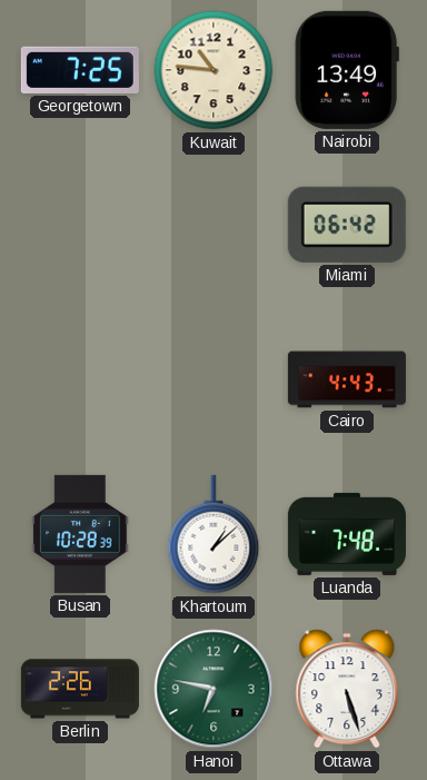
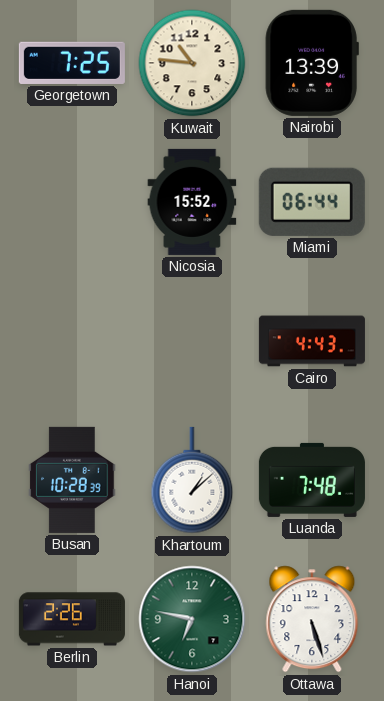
Nairobi: 13:49 -> 13:39 (312, 63)
Nicosia: none -> 15:52 (192, 202)
Miami: 06:42 -> 06:44 (312, 202)
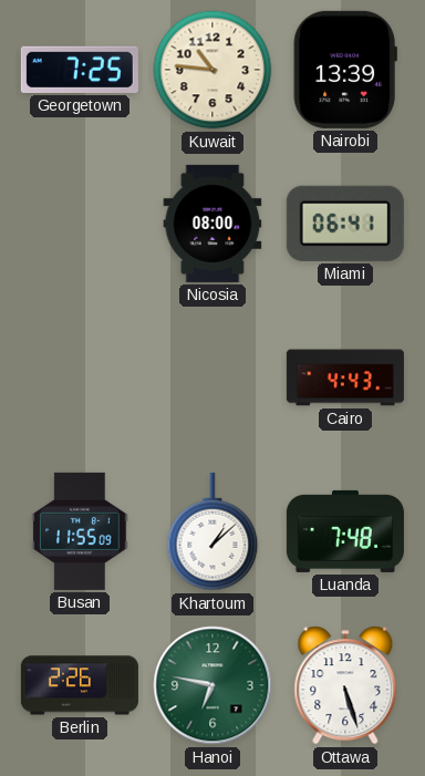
Nicosia: 15:52 -> 08:00 (212, 224)
Miami: 06:44 -> 06:41 (345, 224)
Busan: 10:28 -> 11:55 (80, 531)
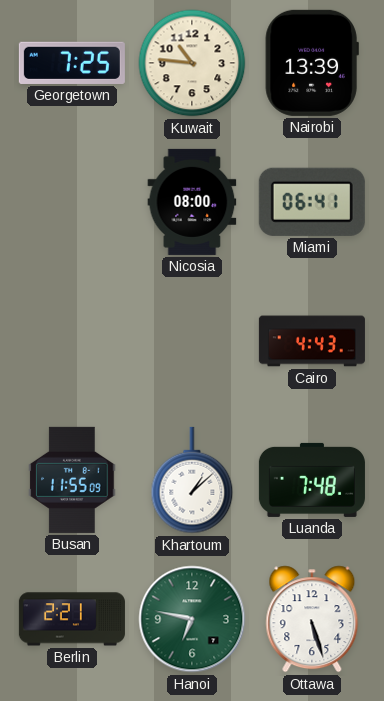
Berlin: 2:26 -> 2:21 (72, 619)
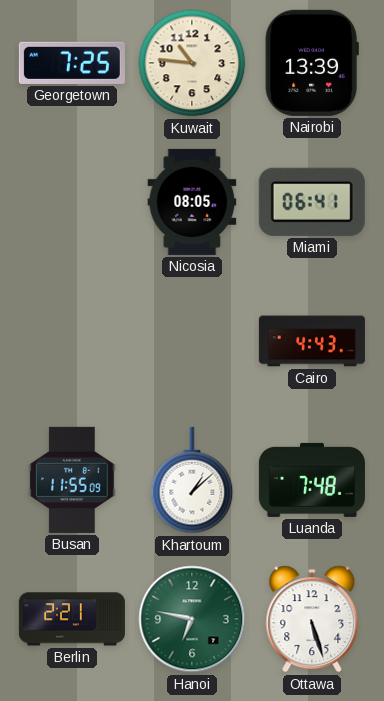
Nicosia: 08:00 -> 08:05 (192, 202)
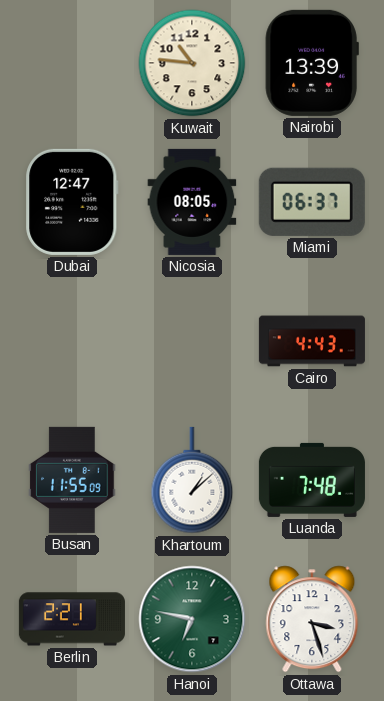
Georgetown: 7:25 -> none (72, 63)
Dubai: none -> 12:47 (72, 202)
Miami: 06:41 -> 06:37 (312, 202)
Ottawa: 5:27 -> 3:27 (312, 619)
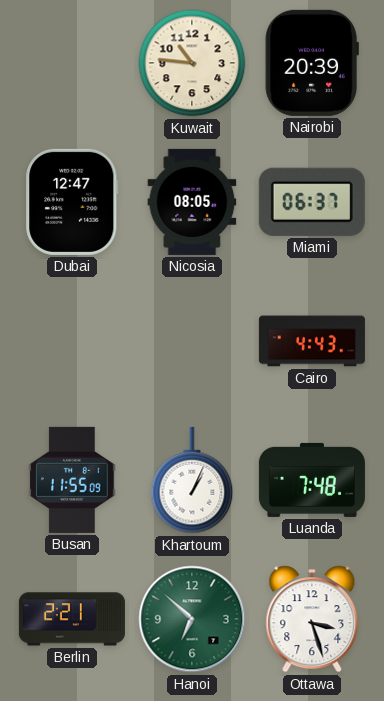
Nairobi: 13:39 -> 20:39 (312, 63)
Khartoum: 1:08 -> 1:04 (192, 480)
Hanoi: 6:47 -> 6:52 (192, 619)
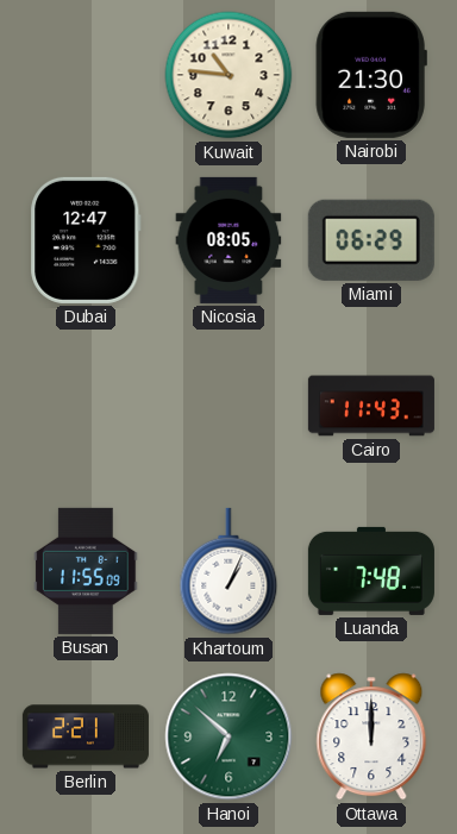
Nairobi: 20:39 -> 21:30 (371, 75)
Miami: 06:37 -> 06:29 (371, 240)
Cairo: 4:43 -> 11:43 (371, 406)
Ottawa: 3:27 -> 12:00 (371, 736)
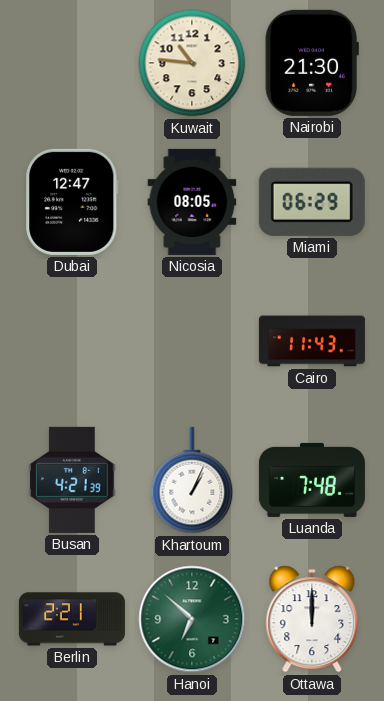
Busan: 11:55 -> 4:21 (72, 480)
